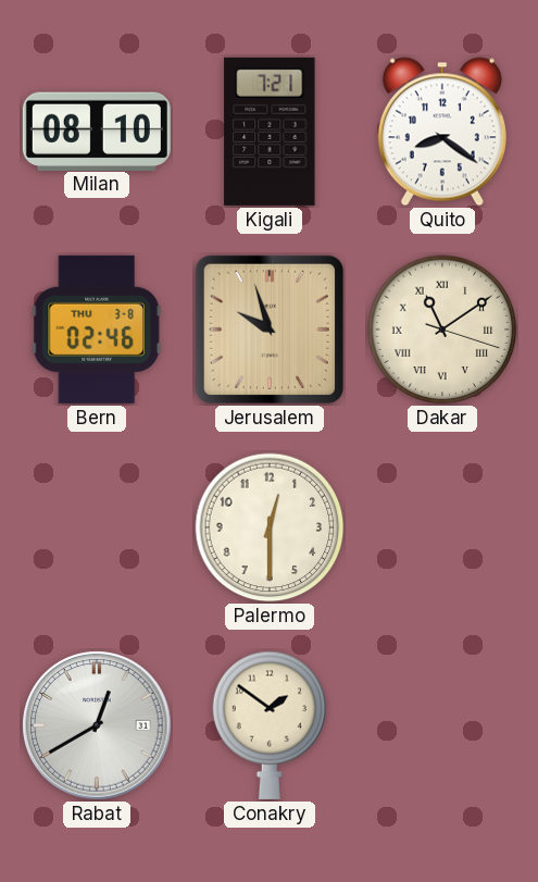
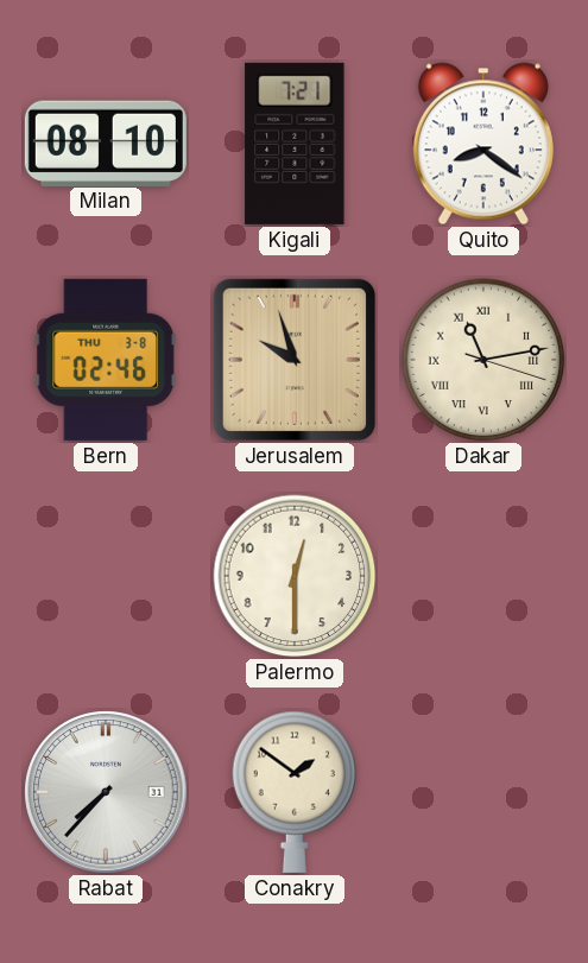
Dakar: 11:09 -> 11:13 (483, 360)
Rabat: 12:40 -> 7:37 (106, 792)
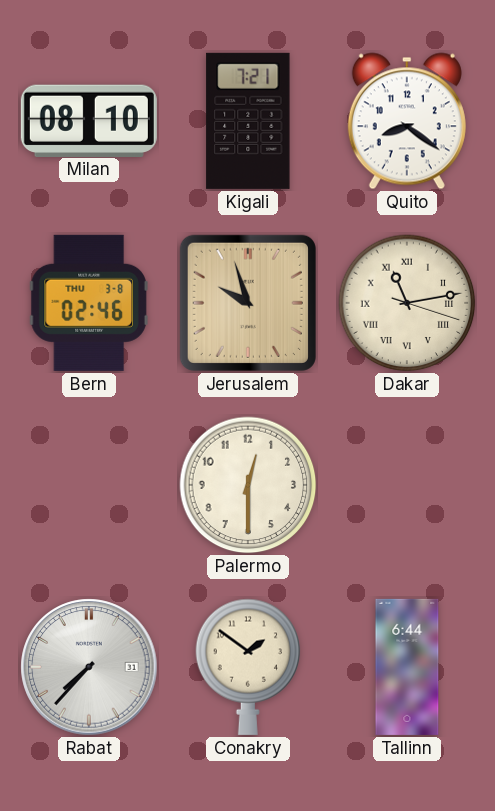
Tallinn: none -> 6:44 (407, 667)
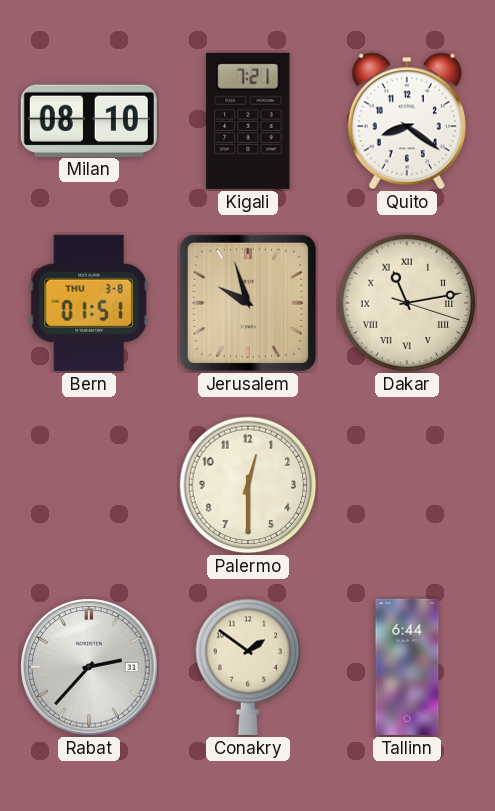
Bern: 02:46 -> 01:51 (89, 303)
Rabat: 7:37 -> 2:37 (89, 667)
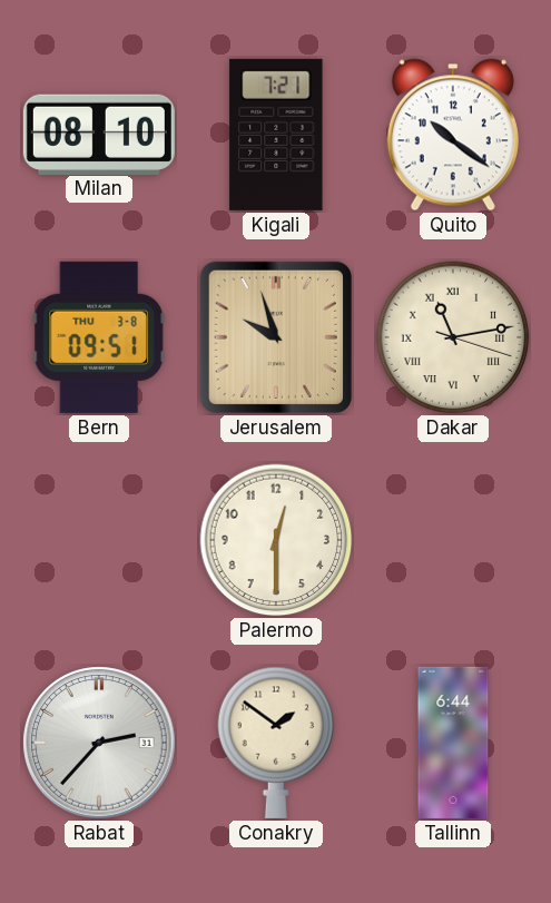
Quito: 8:21 -> 10:21 (453, 135)
Bern: 01:51 -> 09:51 (99, 337)
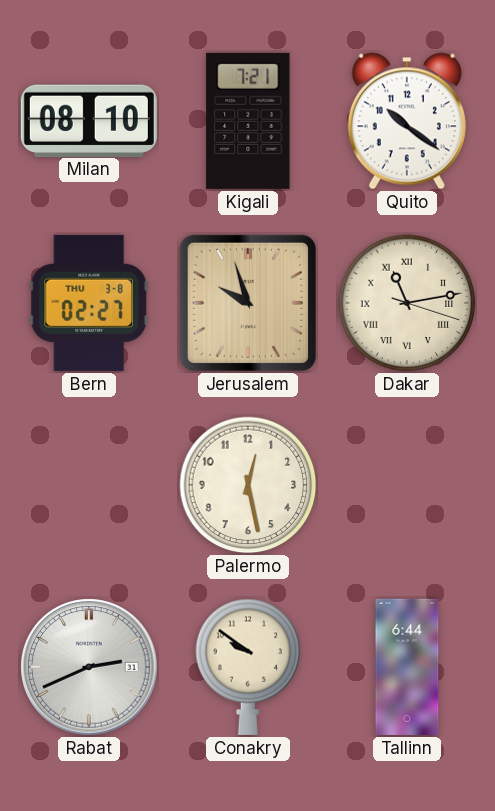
Bern: 09:51 -> 02:27 (89, 303)
Palermo: 12:30 -> 12:28 (248, 485)
Rabat: 2:37 -> 2:41 (89, 667)
Conakry: 1:51 -> 9:51 (248, 667)
